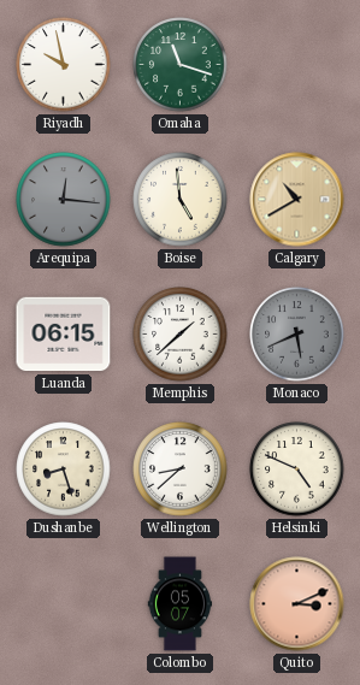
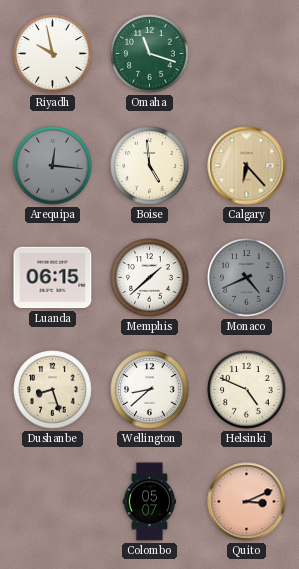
Calgary: 10:40 -> 6:23 (247, 166)
Monaco: 5:41 -> 4:41 (247, 278)
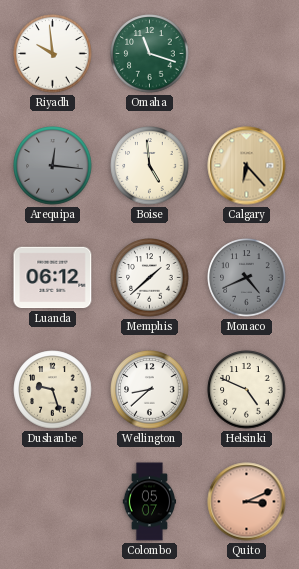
Riyadh: 9:58 -> 9:59 (53, 54)
Luanda: 06:15 -> 06:12 (53, 278)
Dushanbe: 8:27 -> 9:27 (53, 390)
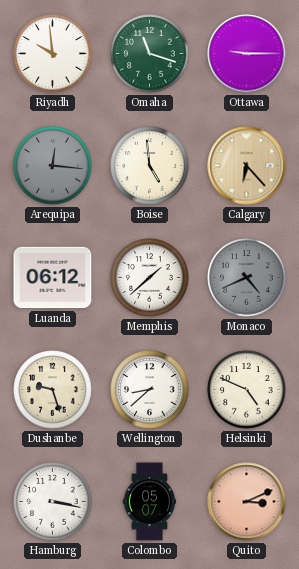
Ottawa: none -> 9:15 (247, 54)
Hamburg: none -> 3:17 (53, 502)
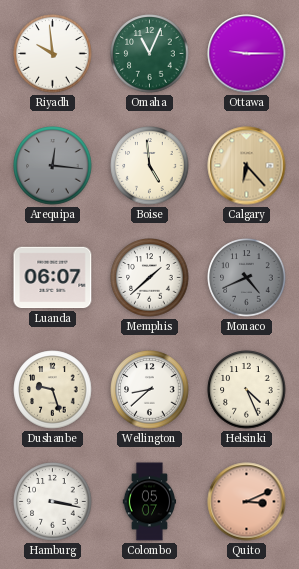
Omaha: 11:18 -> 11:04 (150, 54)
Luanda: 06:12 -> 06:07 (53, 278)
Helsinki: 4:49 -> 4:26 (247, 390)
